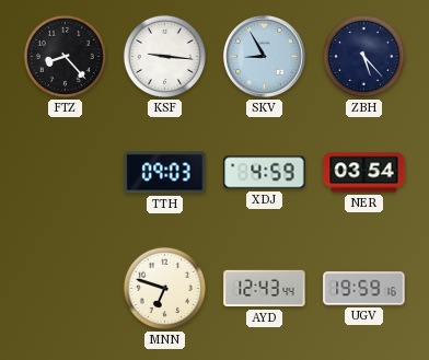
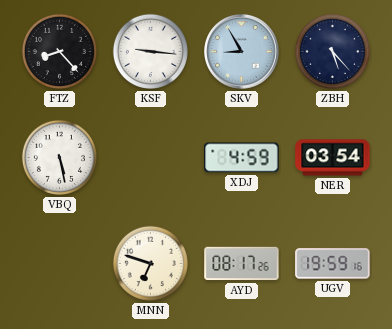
VBQ: none -> 5:28 (59, 157)
TTH: 09:03 -> none (165, 173)
AYD: 12:43 -> 08:17 (242, 264)
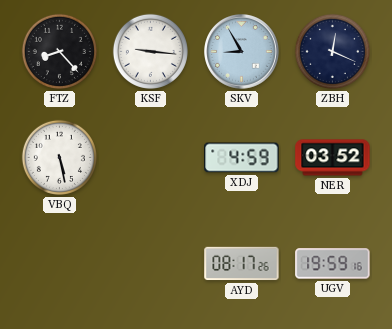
ZBH: 5:23 -> 12:19 (332, 51)
NER: 03:54 -> 03:52 (333, 158)
MNN: 6:48 -> none (150, 263)
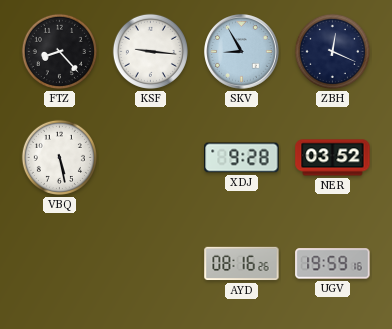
XDJ: 4:59 -> 9:28 (242, 158)
AYD: 08:17 -> 08:16 (242, 264)
